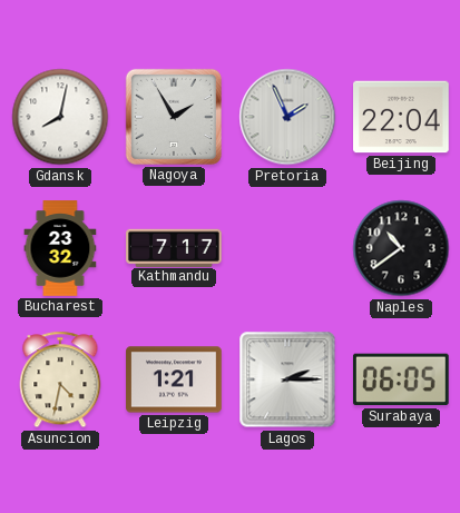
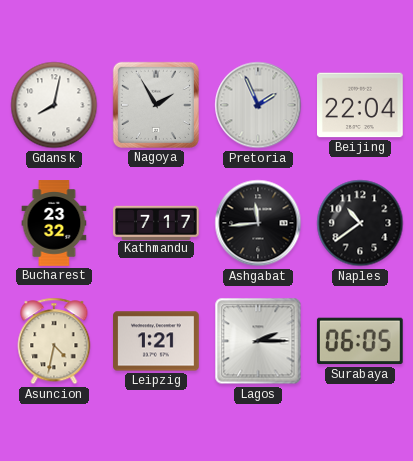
Ashgabat: none -> 11:44 (258, 223)
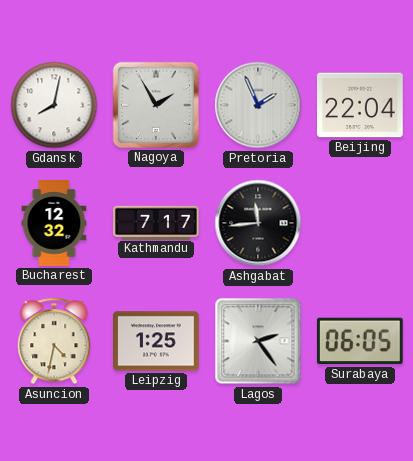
Bucharest: 23:32 -> 12:32 (54, 223)
Naples: 10:39 -> none (360, 223)
Leipzig: 1:21 -> 1:25 (156, 341)
Lagos: 2:15 -> 2:24 (258, 341)
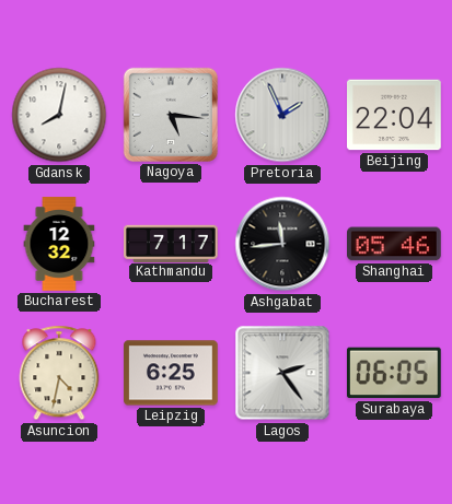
Nagoya: 1:55 -> 5:16 (171, 115)
Shanghai: none -> 05:46 (395, 244)
Leipzig: 1:25 -> 6:25 (171, 373)
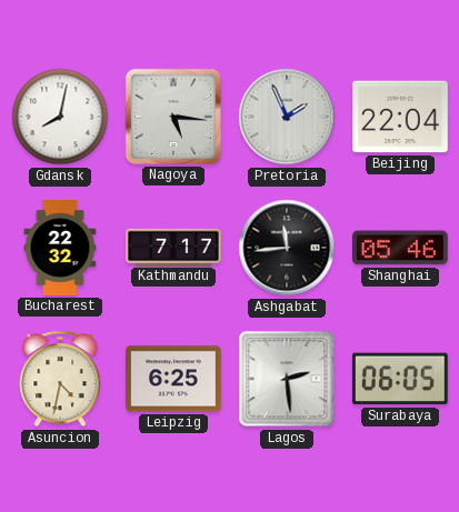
Bucharest: 12:32 -> 22:32 (60, 248)
Lagos: 2:24 -> 2:29 (287, 379)
